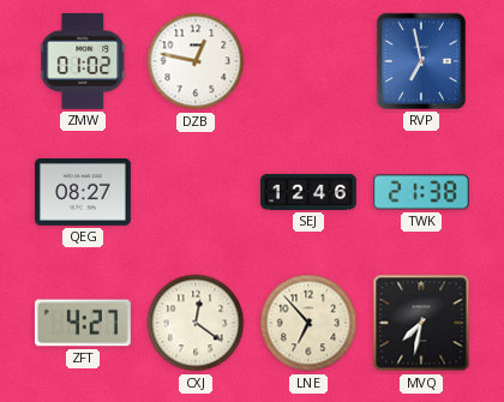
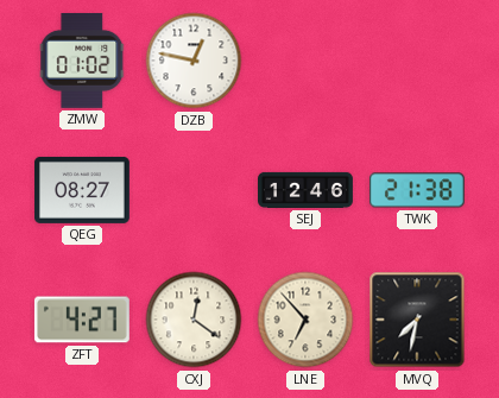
RVP: 6:58 -> none (421, 61)
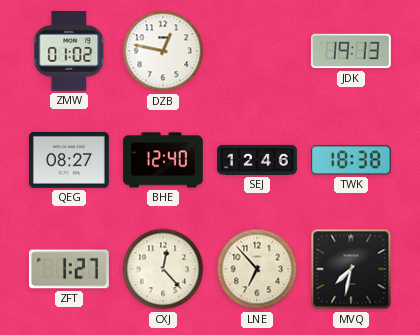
JDK: none -> 19:13 (351, 51)
BHE: none -> 12:40 (163, 160)
TWK: 21:38 -> 18:38 (351, 160)
ZFT: 4:27 -> 1:27 (69, 269)
CXJ: 12:21 -> 12:23 (163, 269)
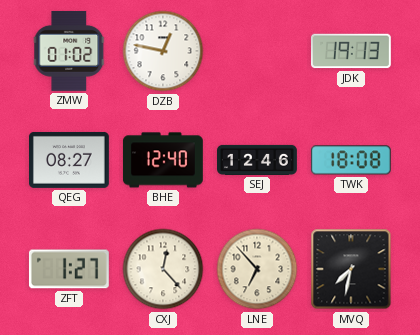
TWK: 18:38 -> 18:08 (351, 160)
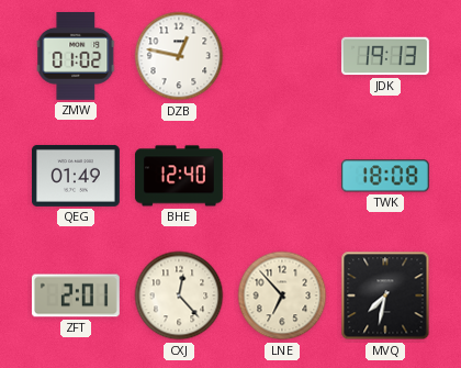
QEG: 08:27 -> 01:49 (77, 176)
SEJ: 12:46 -> none (257, 160)
ZFT: 1:27 -> 2:01 (76, 295)
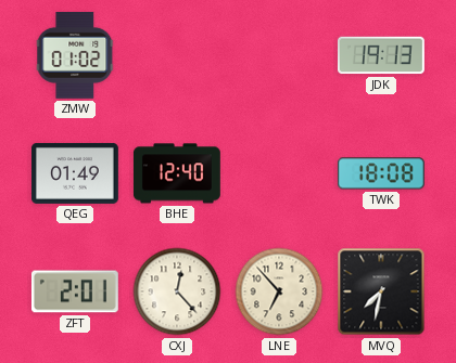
DZB: 12:47 -> none (179, 56)
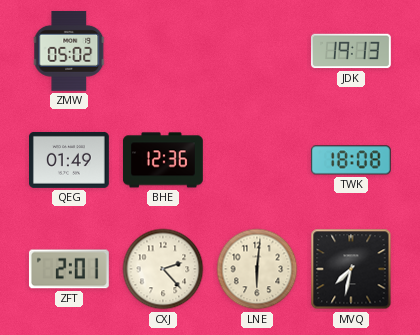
ZMW: 01:02 -> 05:02 (69, 51)
BHE: 12:40 -> 12:36 (163, 160)
CXJ: 12:23 -> 2:23 (163, 269)
LNE: 6:53 -> 6:01 (257, 269)
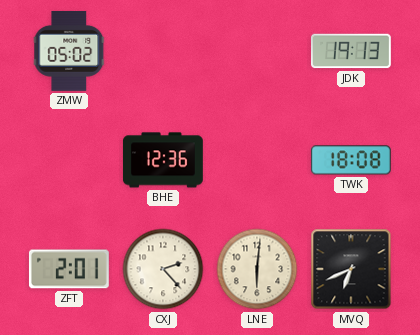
QEG: 01:49 -> none (70, 160)
MVQ: 7:32 -> 6:41 (351, 269)
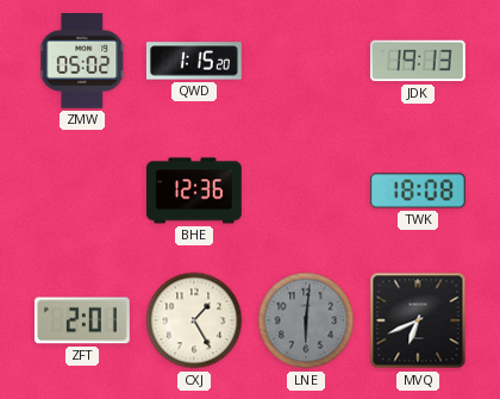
QWD: none -> 1:15 (194, 61)
CXJ: 2:23 -> 1:25 (194, 320)
LNE dial: cream -> grey (306, 320)
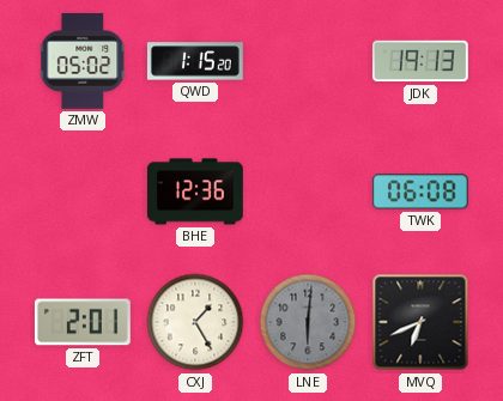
TWK: 18:08 -> 06:08 (420, 192)
